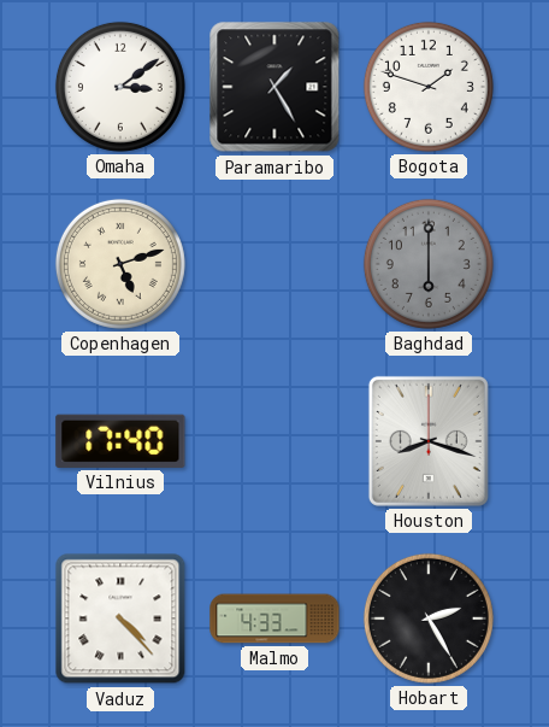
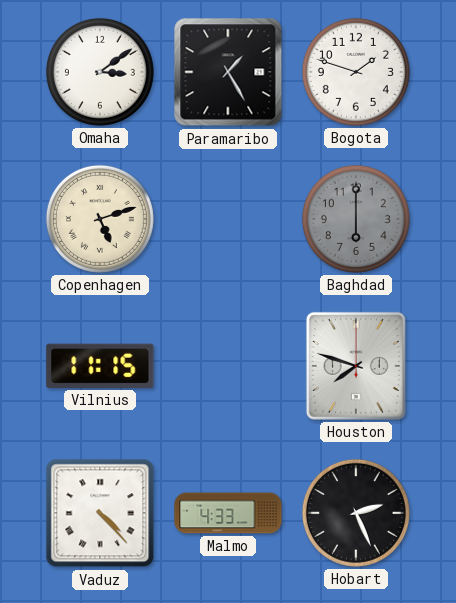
Vilnius: 17:40 -> 11:15 (100, 366)
Houston: 8:18 -> 7:48 (356, 366)
Hobart: 2:25 -> 2:26 (356, 513)
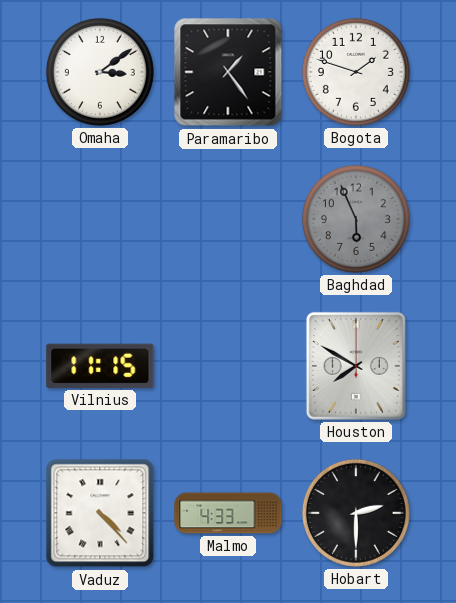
Paramaribo: 1:25 -> 1:24 (228, 72)
Copenhagen: 5:12 -> none (100, 219)
Baghdad: 6:00 -> 5:56 (356, 219)
Houston: 7:48 -> 7:50 (356, 366)
Hobart: 2:26 -> 2:30 (356, 513)
